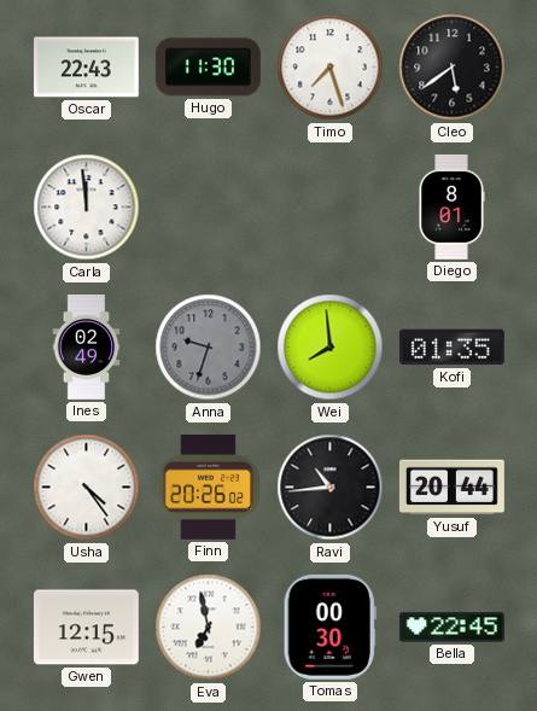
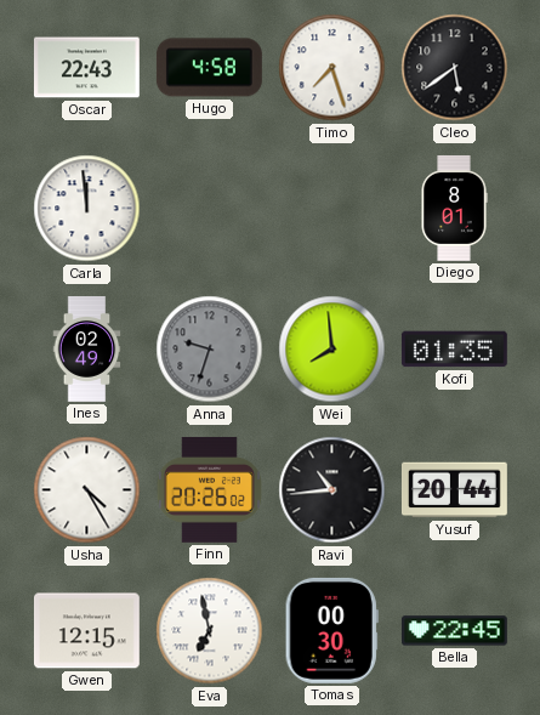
Hugo: 11:30 -> 4:58 (209, 68)
Usha: 4:24 -> 4:25 (87, 490)
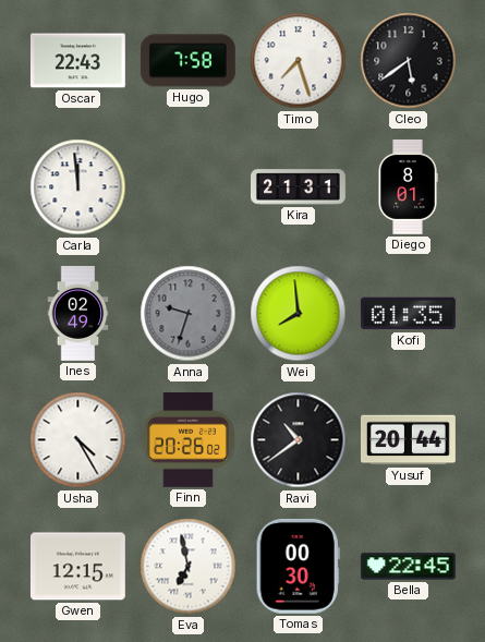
Hugo: 4:58 -> 7:58 (187, 61)
Kira: none -> 21:31 (299, 187)
Ravi: 10:44 -> 10:39 (299, 440)
